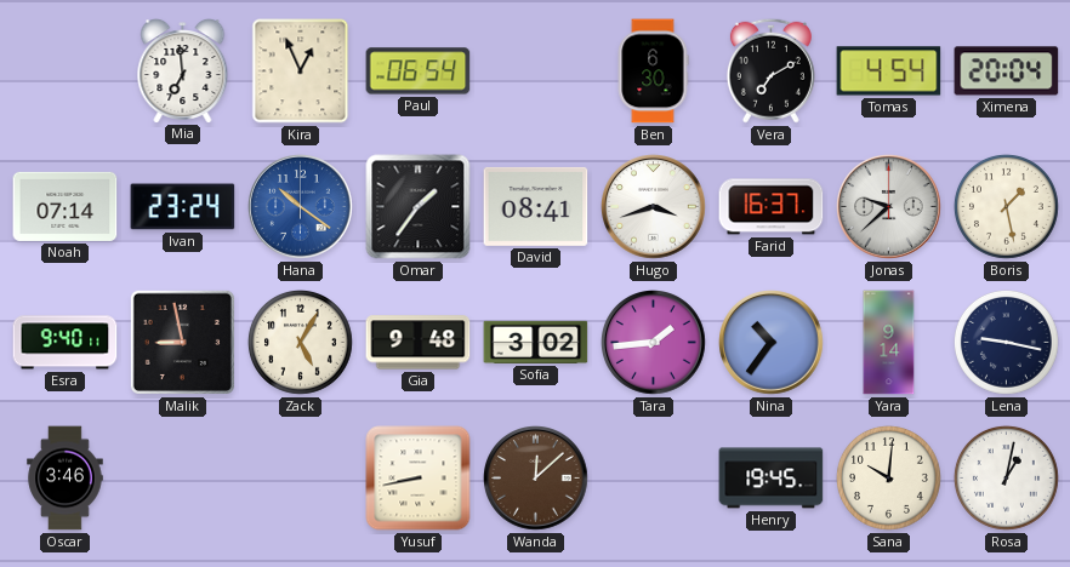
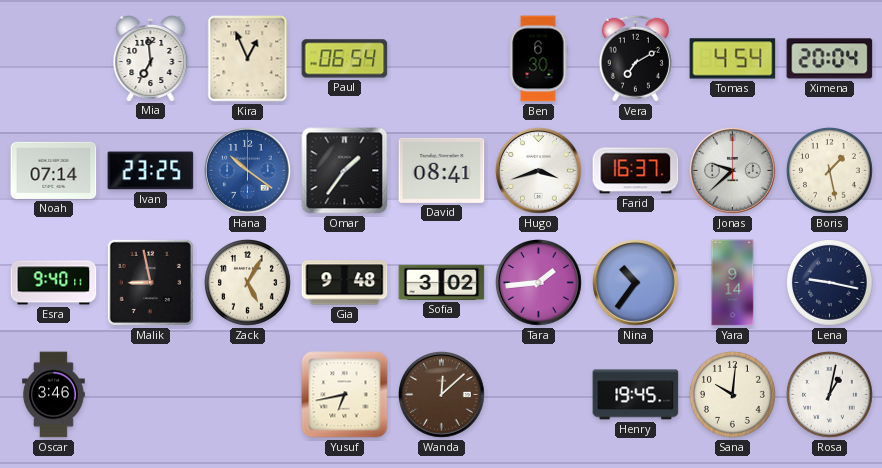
Ivan: 23:24 -> 23:25 (151, 171)
Yusuf: 8:43 -> 6:43 (345, 395)
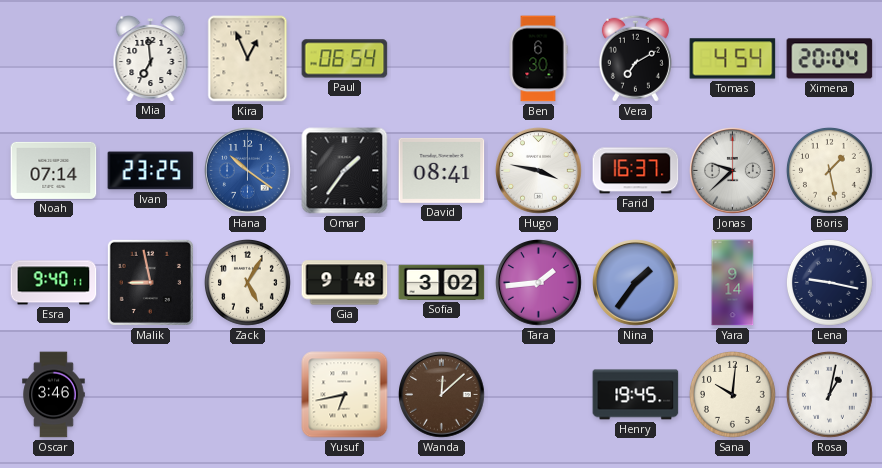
Hugo: 3:42 -> 3:47 (539, 171)
Nina: 10:36 -> 1:36 (636, 283)
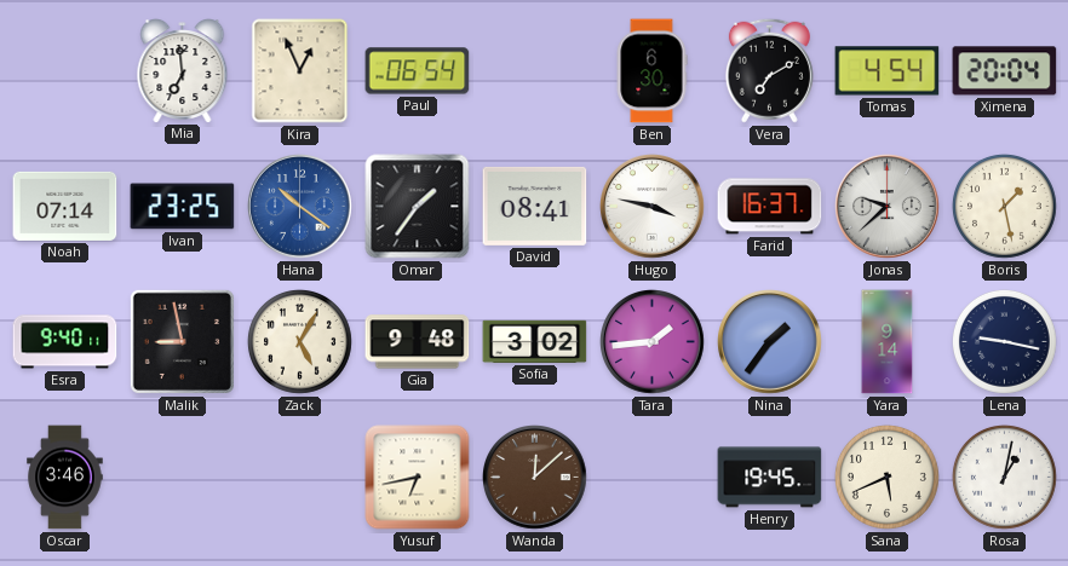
Sana: 10:01 -> 5:41 (886, 477)
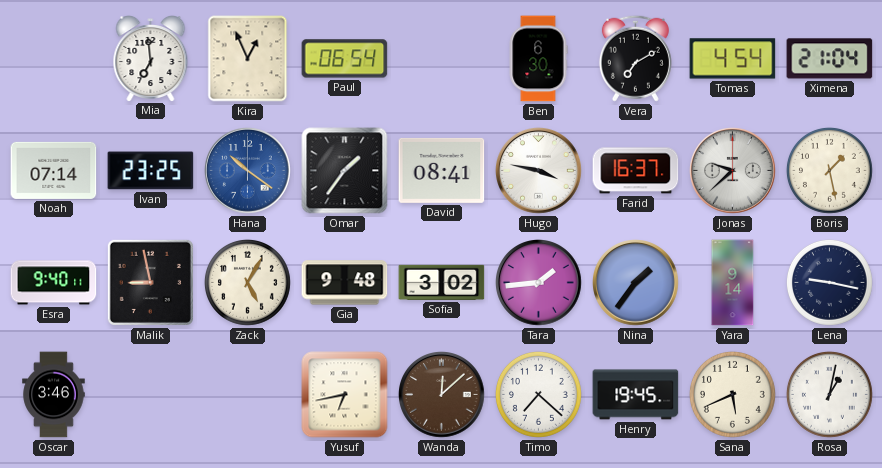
Ximena: 20:04 -> 21:04 (830, 59)
Timo: none -> 7:22 (538, 394)
